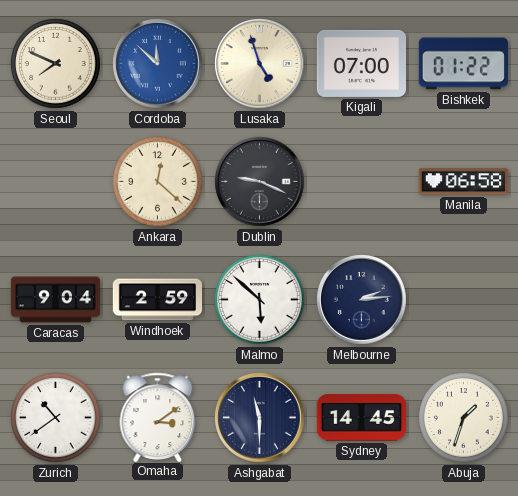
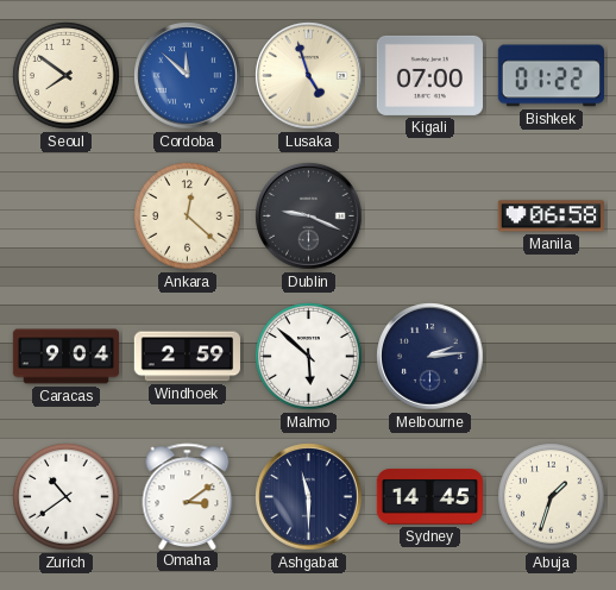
Seoul: 7:49 -> 7:51 (67, 76)
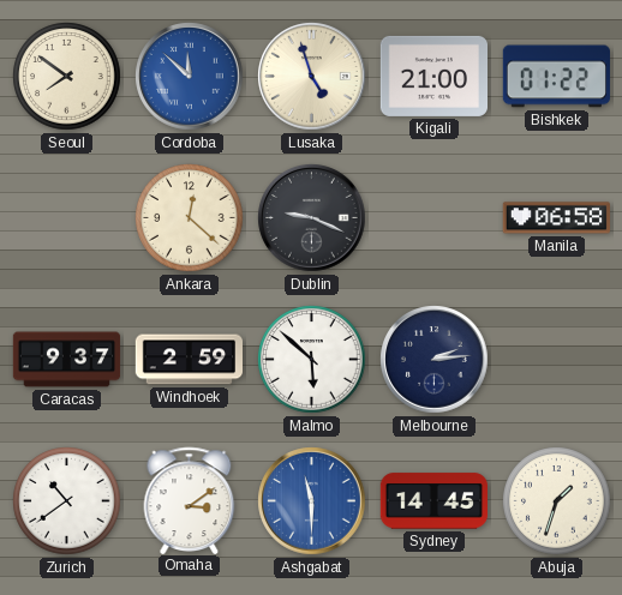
Kigali: 07:00 -> 21:00 (433, 76)
Caracas: 9:04 -> 9:37 (67, 360)
Ashgabat dial: navy -> blue (312, 501)
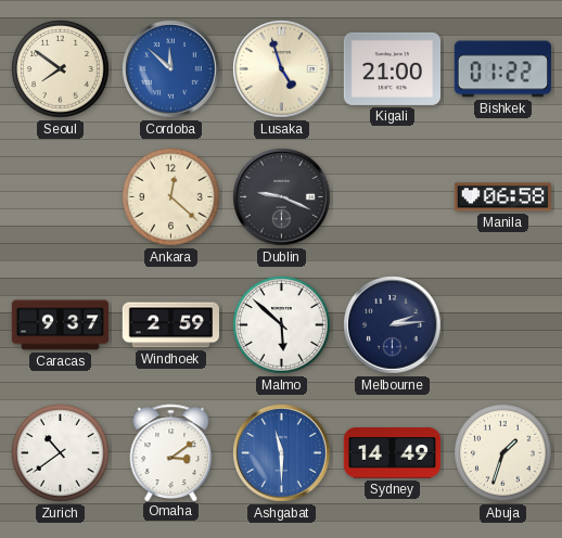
Sydney: 14:45 -> 14:49 (392, 453)
